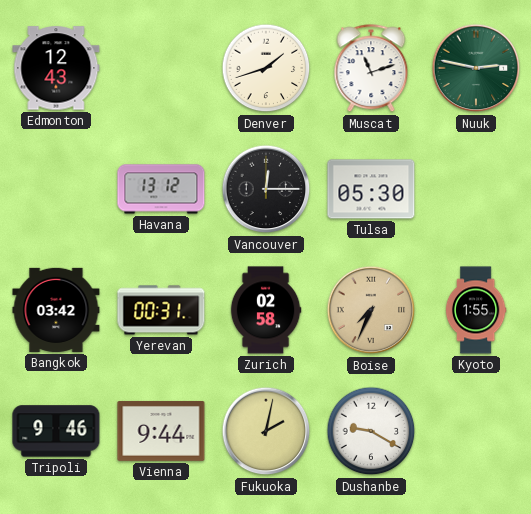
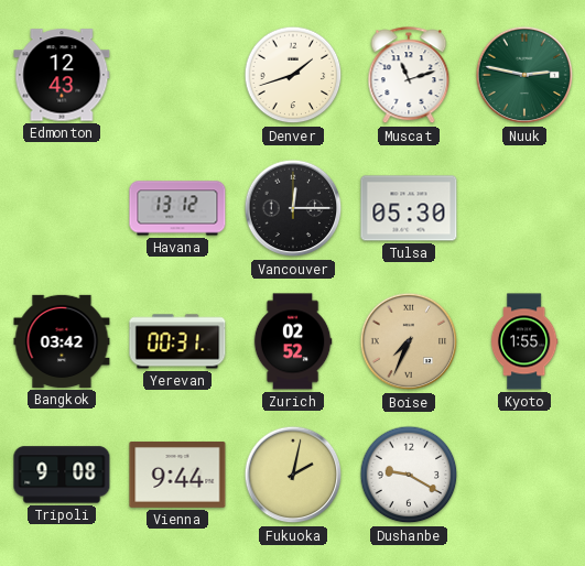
Zurich: 02:58 -> 02:52 (293, 341)
Tripoli: 9:46 -> 9:08 (62, 475)
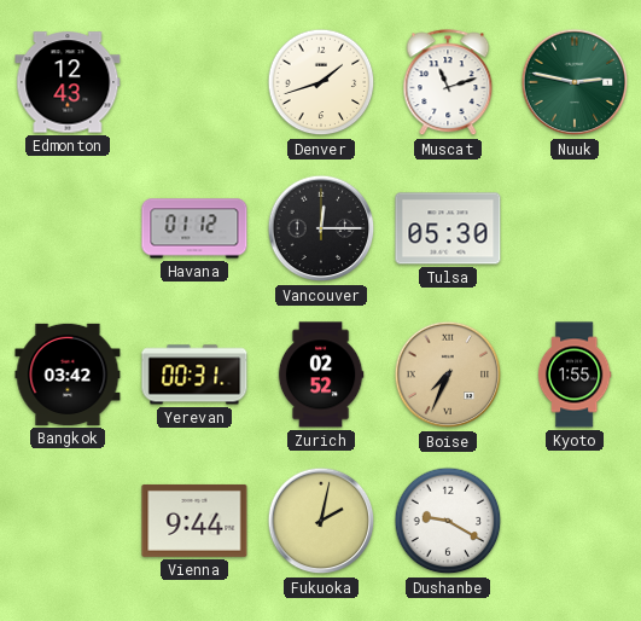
Havana: 13:12 -> 01:12 (194, 228)
Tripoli: 9:08 -> none (62, 475)
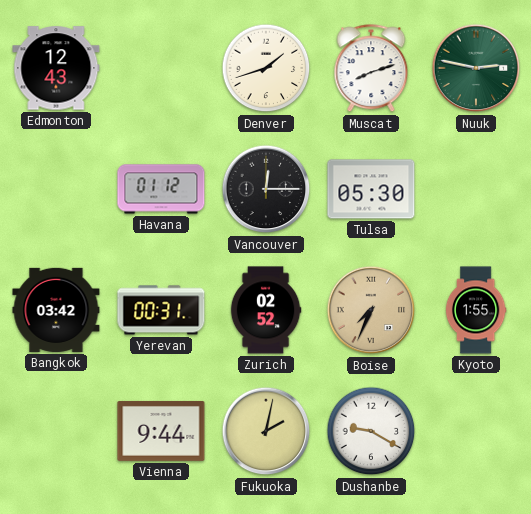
Muscat: 11:12 -> 8:12 (371, 69)
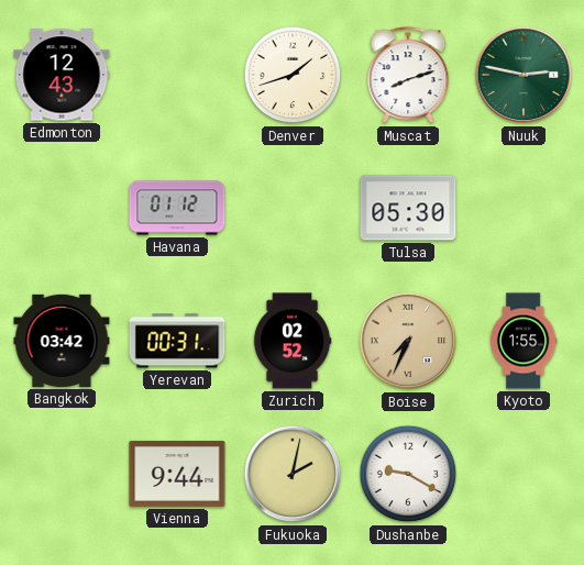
Vancouver: 12:15 -> none (266, 189)
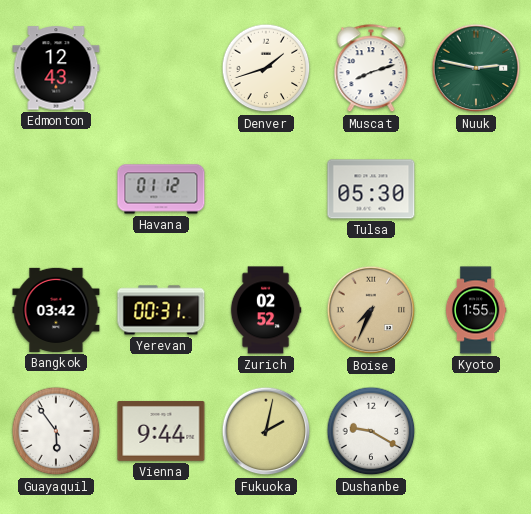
Guayaquil: none -> 5:54 (56, 431)
